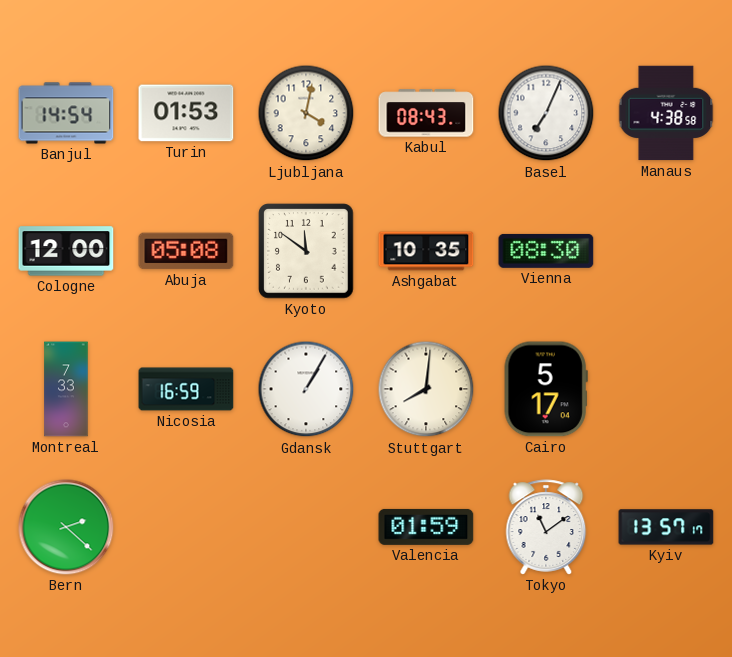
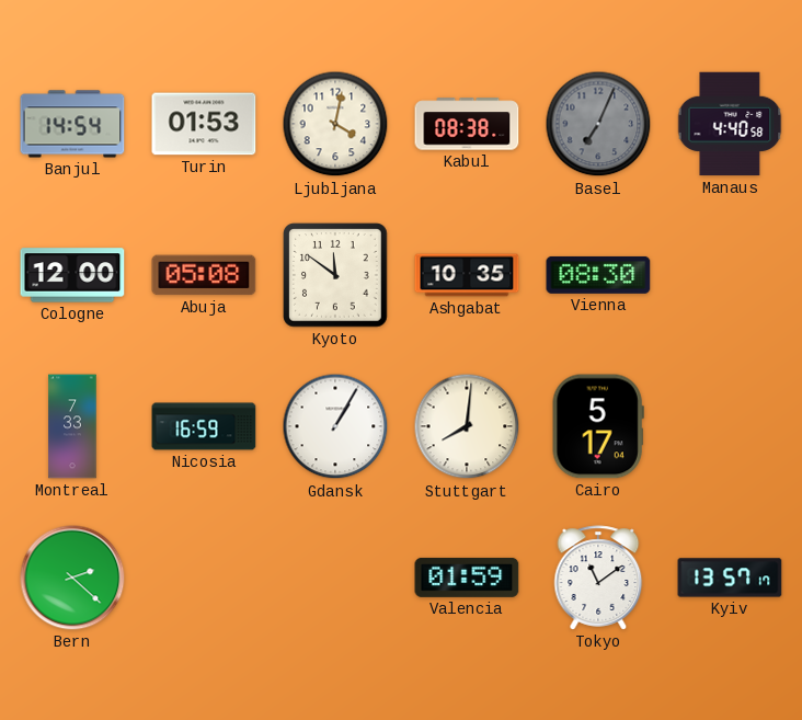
Kabul: 08:43 -> 08:38 (467, 124)
Basel dial: white -> grey (598, 124)
Manaus: 4:38 -> 4:40 (730, 124)
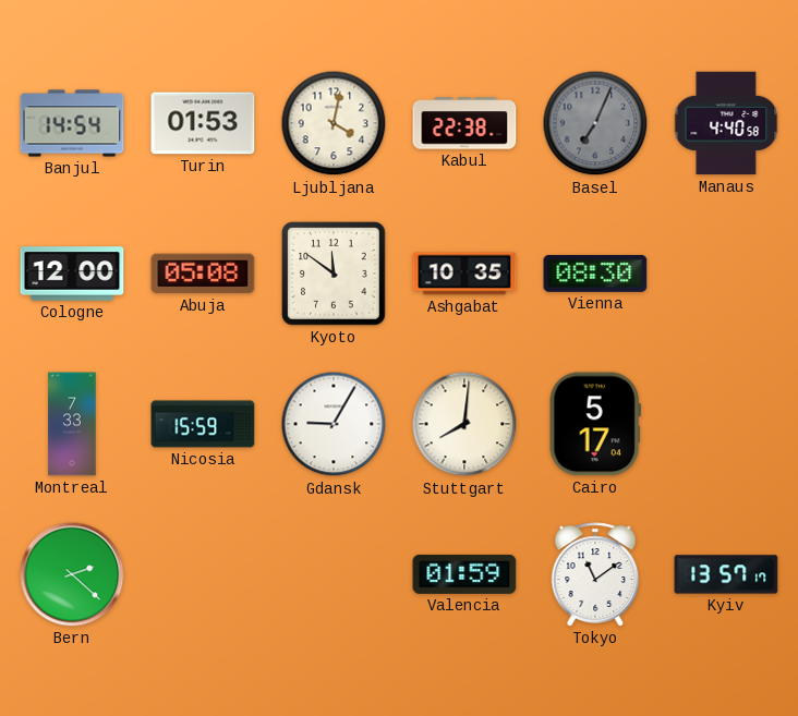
Kabul: 08:38 -> 22:38 (464, 123)
Nicosia: 16:59 -> 15:59 (203, 424)
Gdansk: 1:05 -> 9:05 (334, 424)
